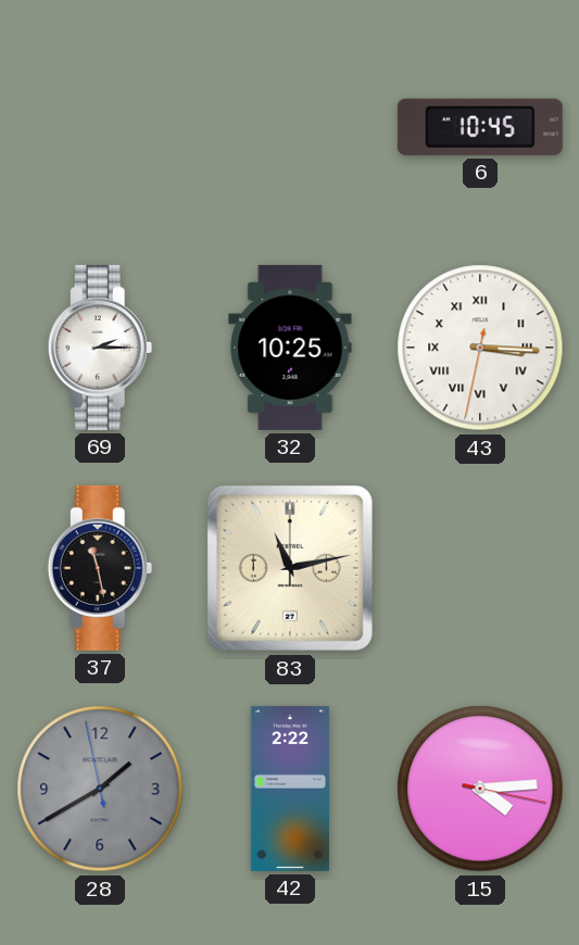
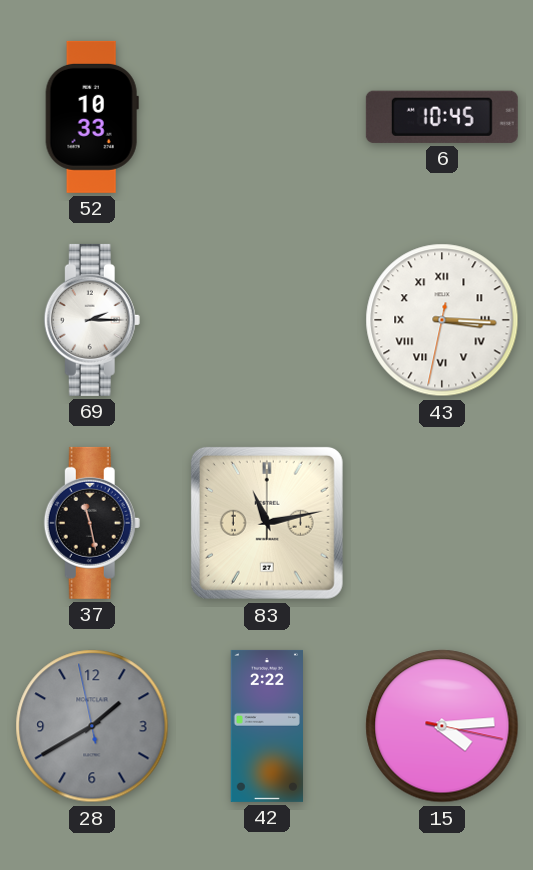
52: none -> 10:33 (92, 117)
32: 10:25 -> none (290, 348)
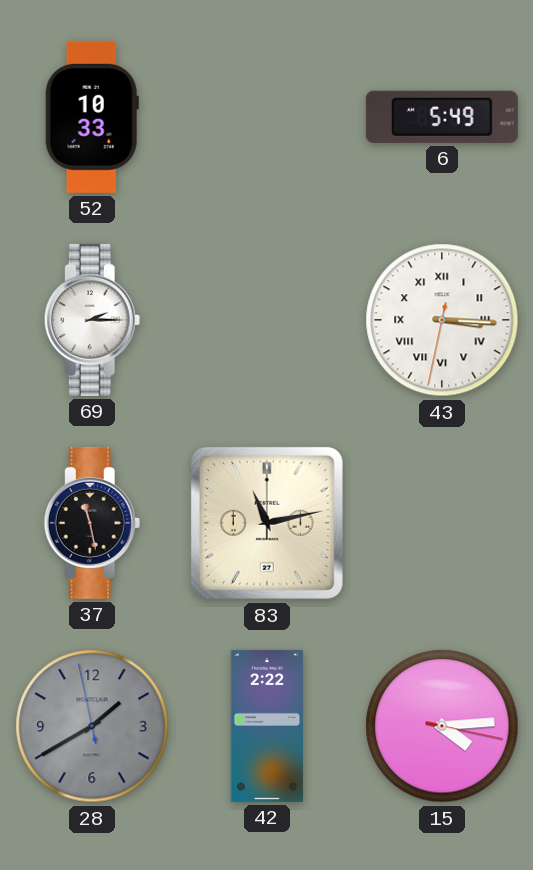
6: 10:45 -> 5:49 (442, 117)
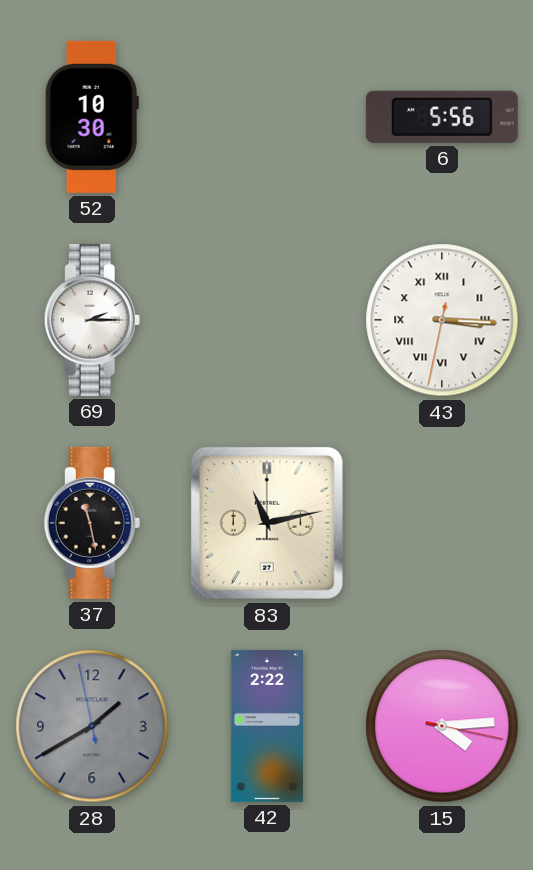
52: 10:33 -> 10:30 (92, 117)
6: 5:49 -> 5:56 (442, 117)
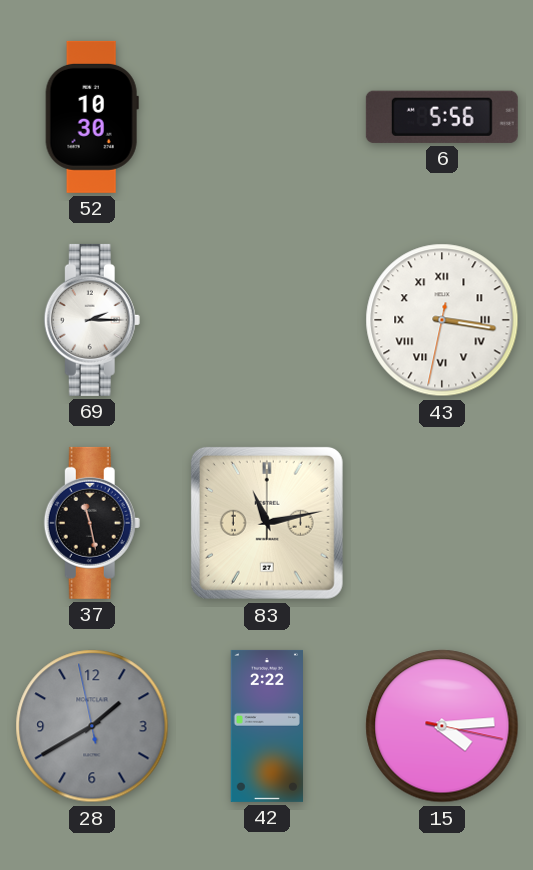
43: 3:15 -> 3:16 (442, 320)
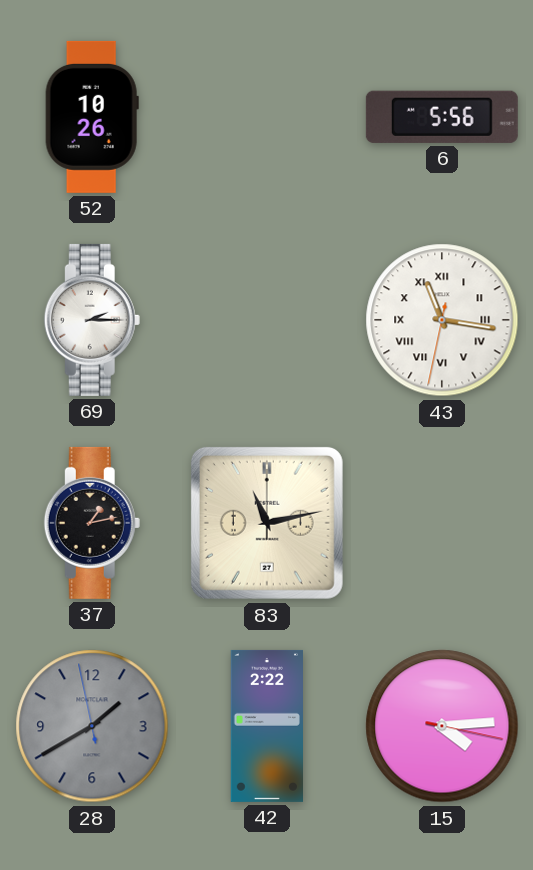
52: 10:30 -> 10:26 (92, 117)
43: 3:16 -> 11:16 (442, 320)
37: 11:28 -> 1:13 (92, 523)
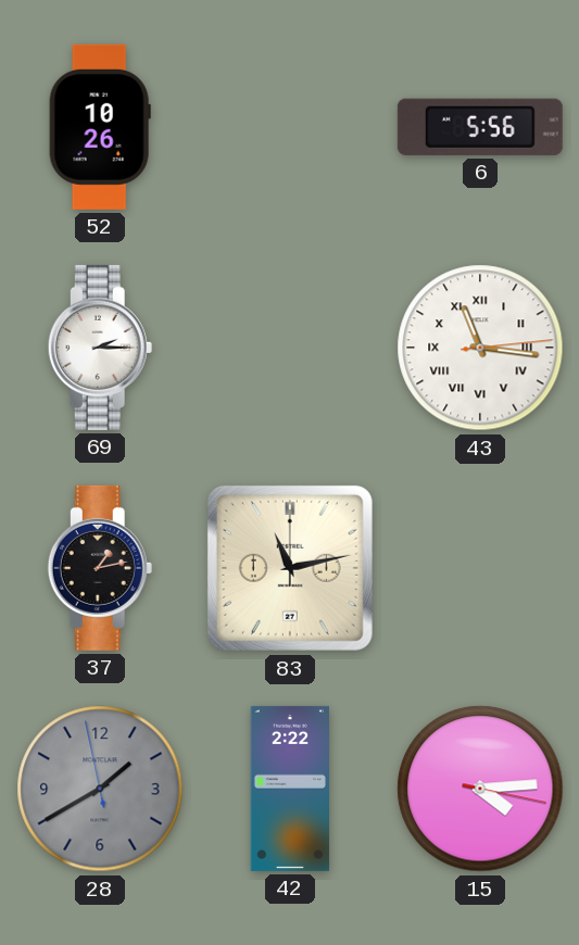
43: 11:16:32 -> 11:16:14 (480, 348)
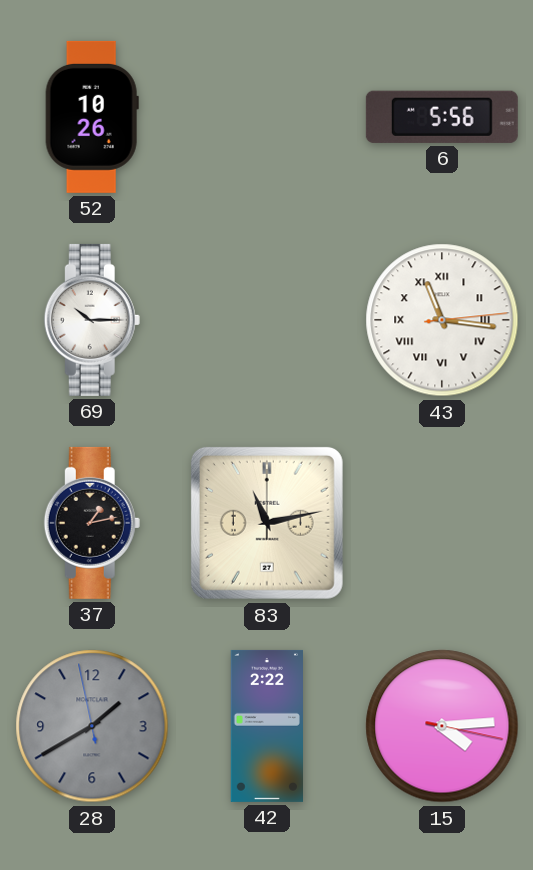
69: 2:15 -> 10:15 (92, 320)
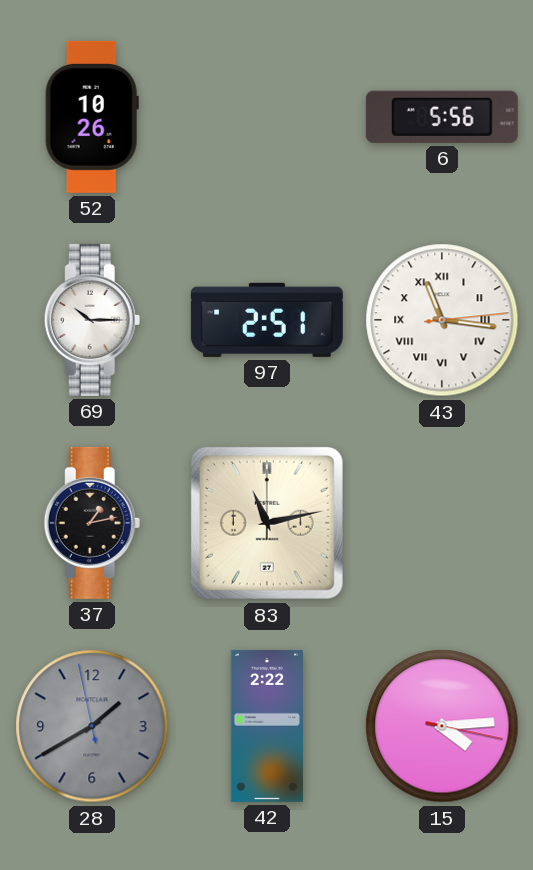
97: none -> 2:51 (267, 320)
